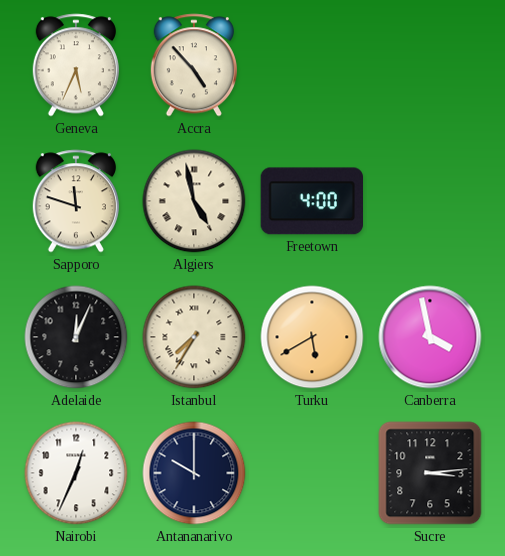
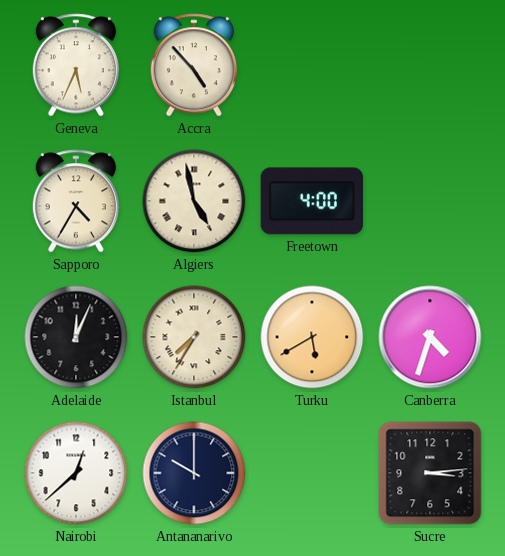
Sapporo: 11:48 -> 4:35 (75, 201)
Canberra: 3:58 -> 4:33 (430, 337)
Nairobi: 12:34 -> 12:38 (76, 473)
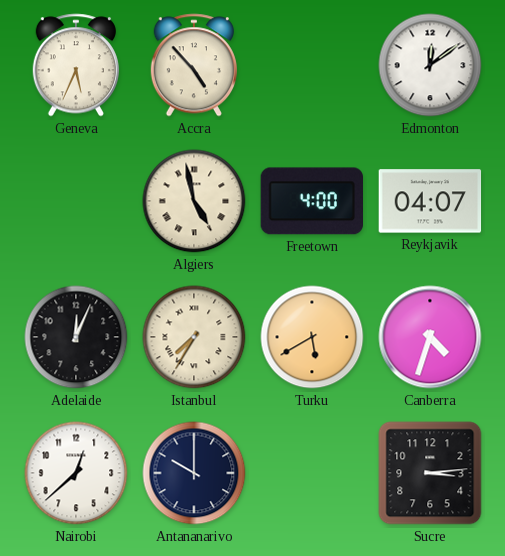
Edmonton: none -> 12:09 (430, 65)
Sapporo: 4:35 -> none (75, 201)
Reykjavik: none -> 04:07 (430, 201)
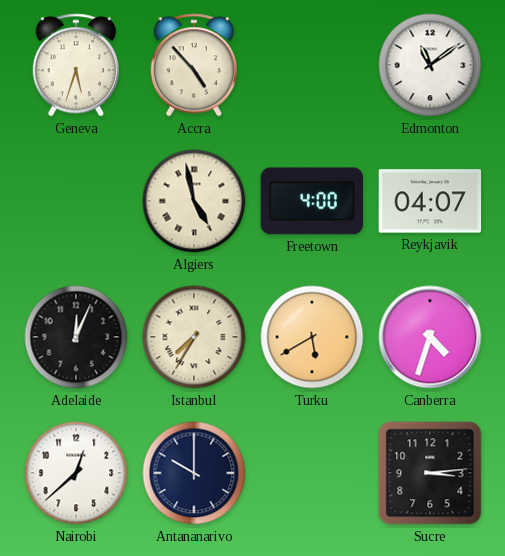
Geneva: 5:34 -> 5:33 (75, 65)
Edmonton: 12:09 -> 11:09 (430, 65)
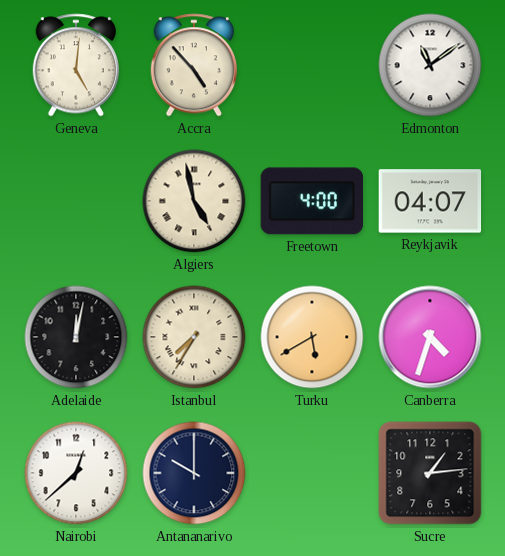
Geneva: 5:33 -> 5:01 (75, 65)
Adelaide: 12:04 -> 12:02 (76, 337)
Sucre: 3:14 -> 1:14 (430, 473)
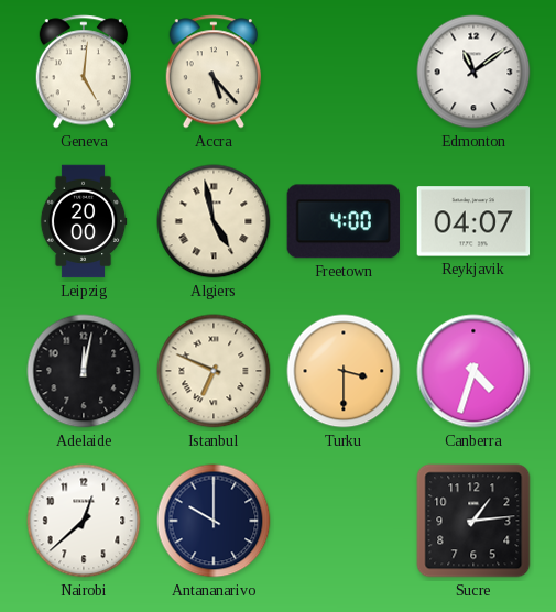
Accra: 4:53 -> 5:23 (212, 72)
Leipzig: none -> 20:00 (84, 221)
Istanbul: 7:35 -> 6:49 (214, 371)
Turku: 5:40 -> 3:30 (344, 371)
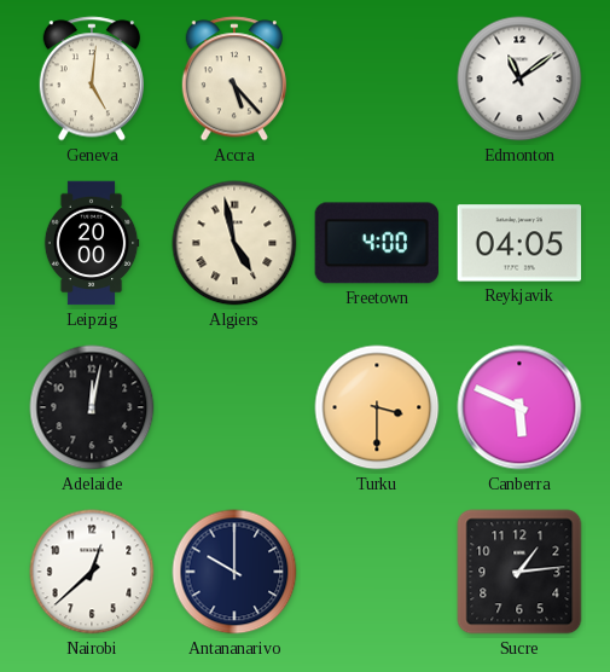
Reykjavik: 04:07 -> 04:05 (519, 243)
Istanbul: 6:49 -> none (214, 371)
Canberra: 4:33 -> 5:49 (519, 407)
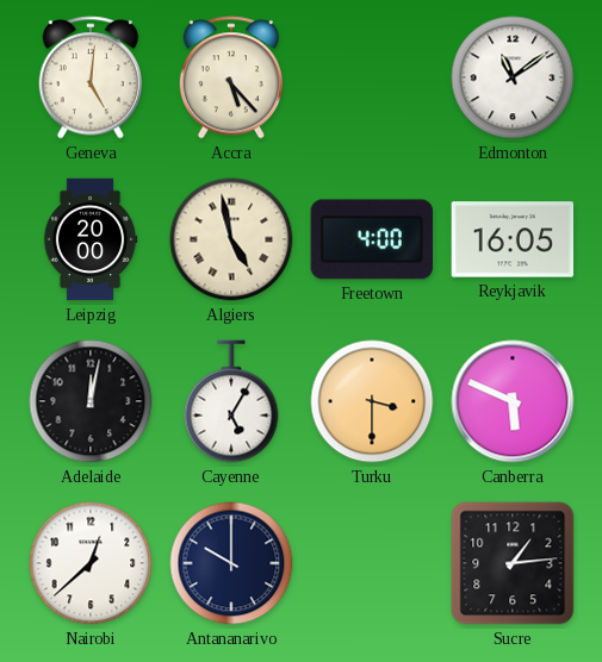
Reykjavik: 04:05 -> 16:05 (513, 239)
Cayenne: none -> 5:05 (231, 401)
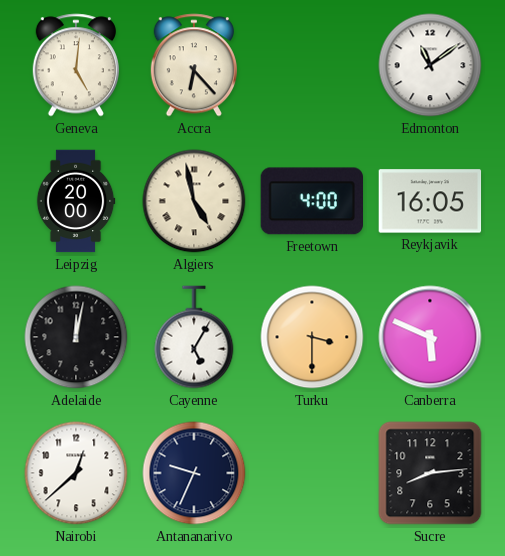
Accra: 5:23 -> 6:23 (193, 65)
Antananarivo: 10:00 -> 9:34 (194, 473)
Sucre: 1:14 -> 8:14 (430, 473)
